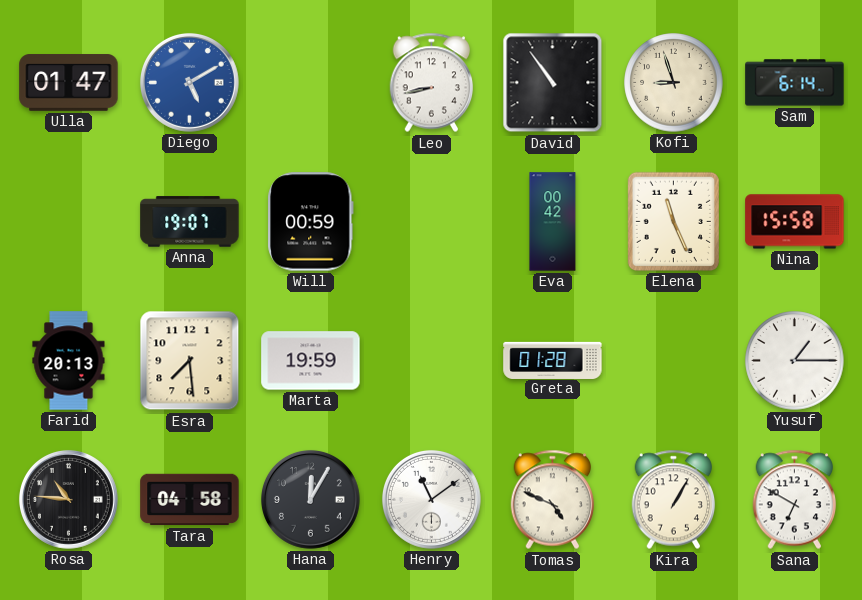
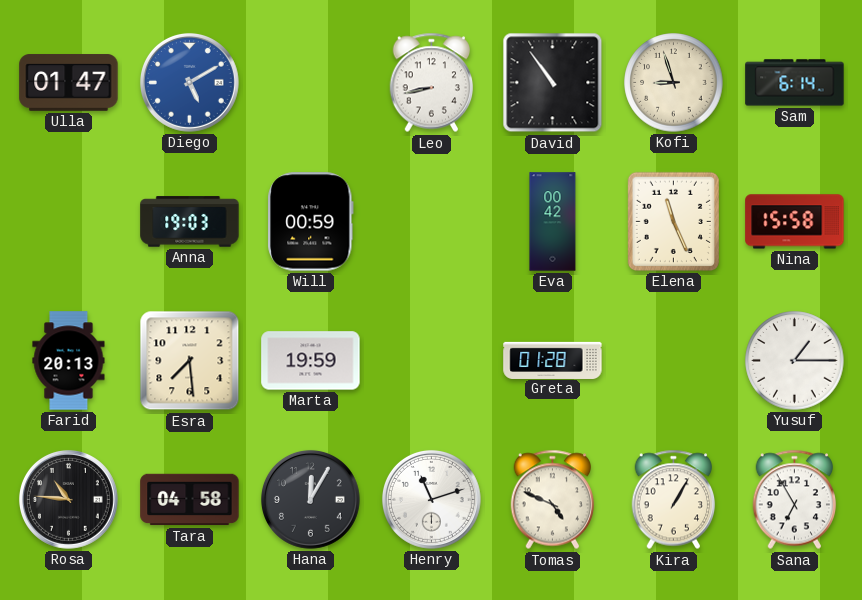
Anna: 19:07 -> 19:03 (190, 222)
Henry: 11:09 -> 11:12 (431, 499)
Sana: 6:50 -> 6:55 (795, 500)
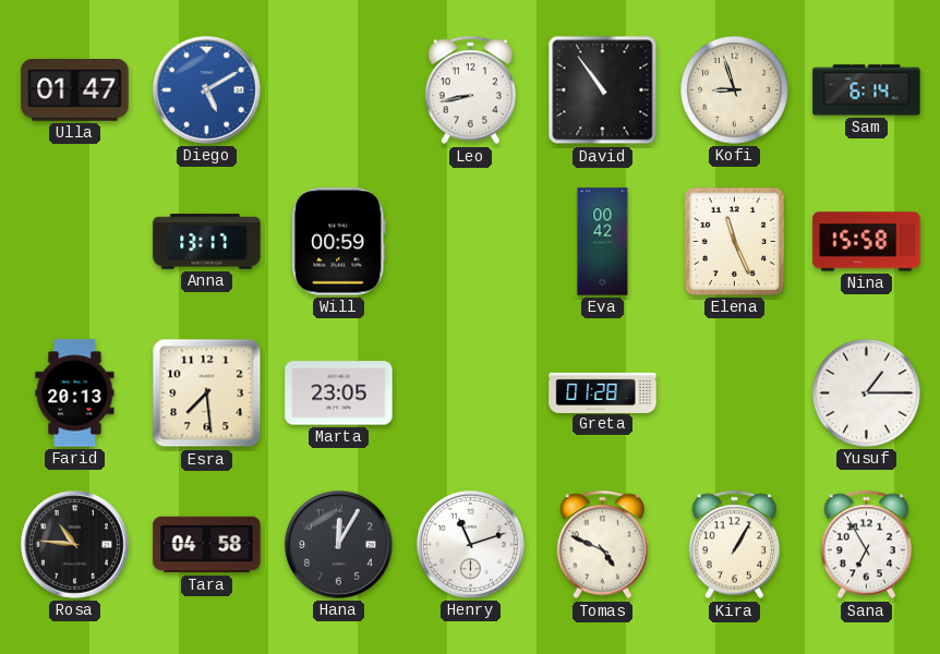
Anna: 19:03 -> 13:17 (207, 242)
Marta: 19:59 -> 23:05 (339, 393)
